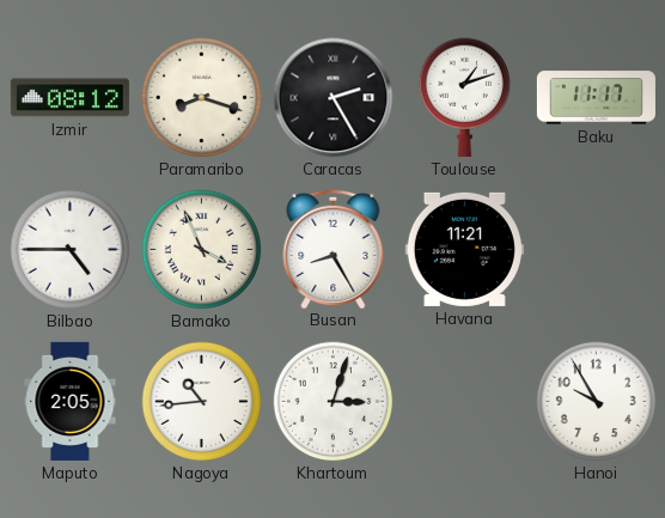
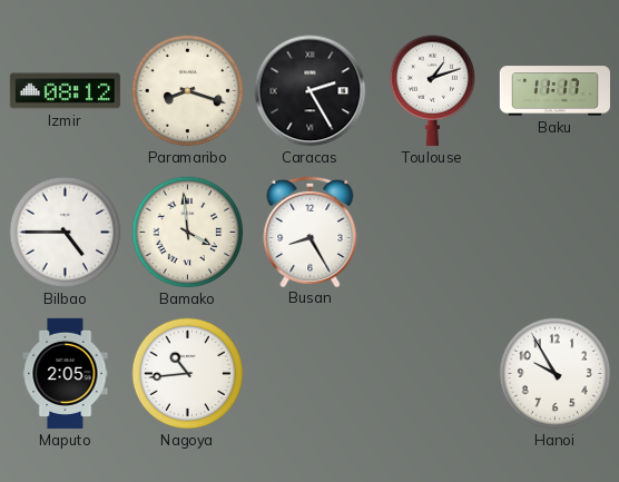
Bamako: 3:56 -> 3:59 (188, 233)
Havana: 11:21 -> none (464, 249)
Khartoum: 3:03 -> none (334, 402)
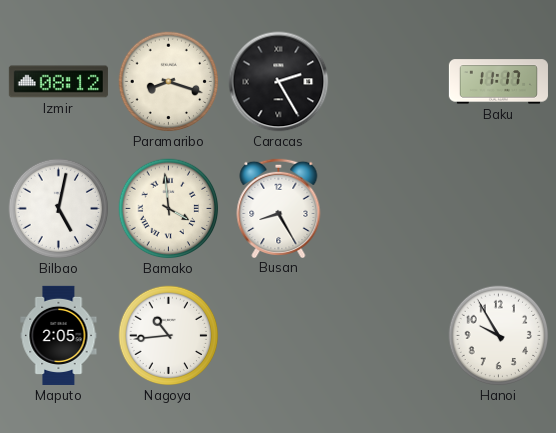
Toulouse: 1:12 -> none (432, 90)
Bilbao: 4:45 -> 5:02 (59, 209)
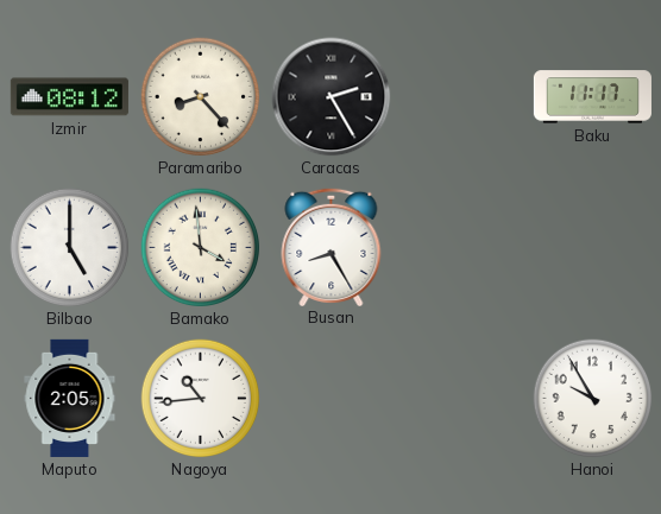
Paramaribo: 8:18 -> 8:23 (201, 97)
Bilbao: 5:02 -> 5:00 (70, 248)
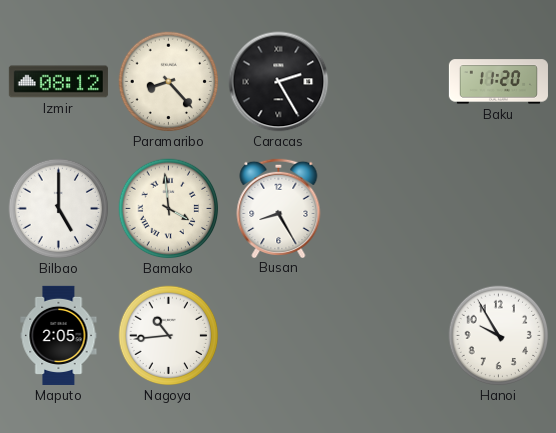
Baku: 11:17 -> 11:20 (498, 82)
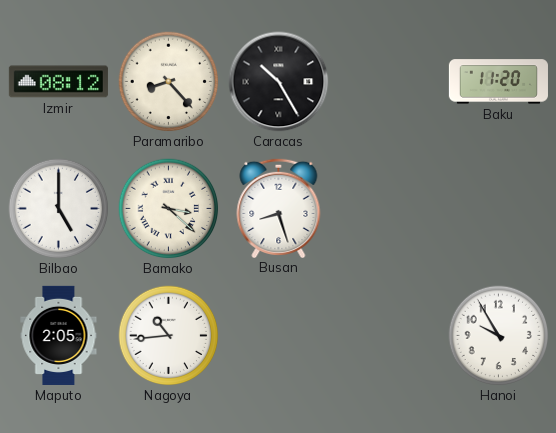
Caracas: 2:25 -> 10:25 (279, 82)
Bamako: 3:59 -> 3:22 (169, 209)
Busan: 8:25 -> 8:27 (279, 207)
